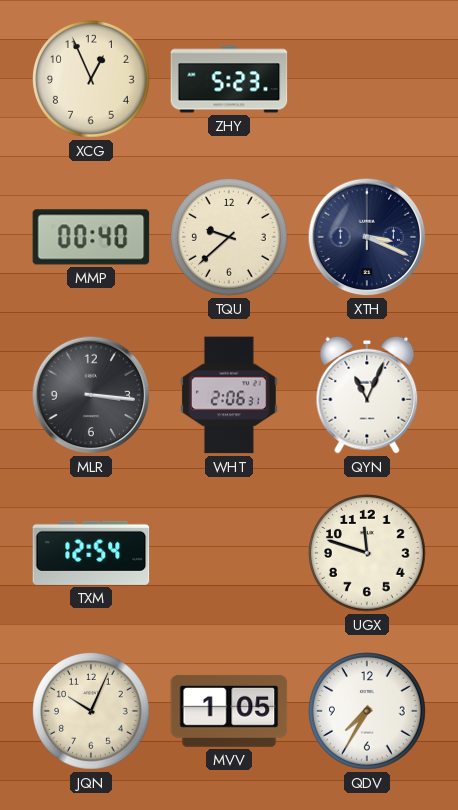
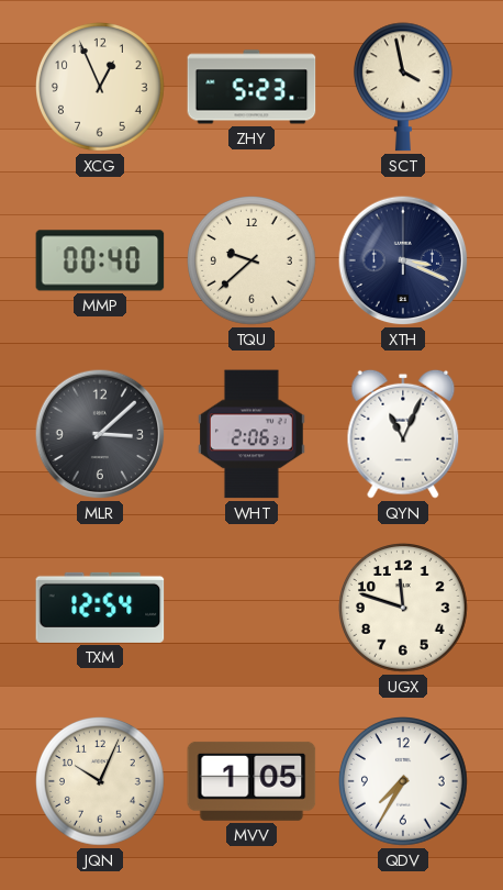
SCT: none -> 3:58 (403, 87)
MLR: 3:16 -> 3:08 (100, 434)
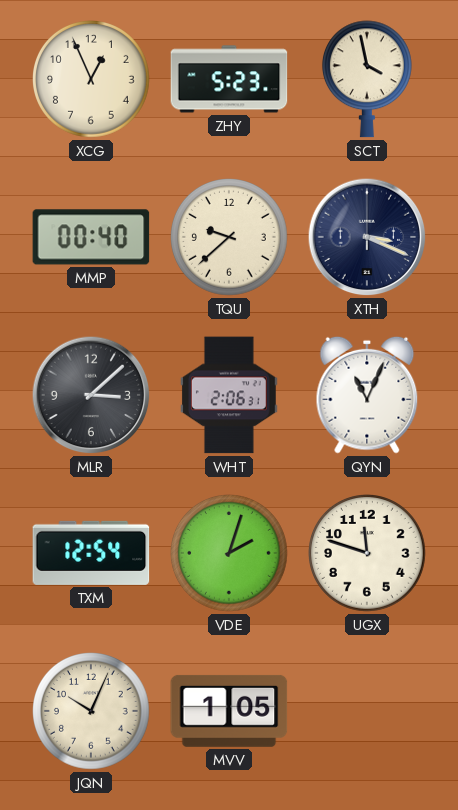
VDE: none -> 2:03 (230, 554)
QDV: 7:35 -> none (404, 782)
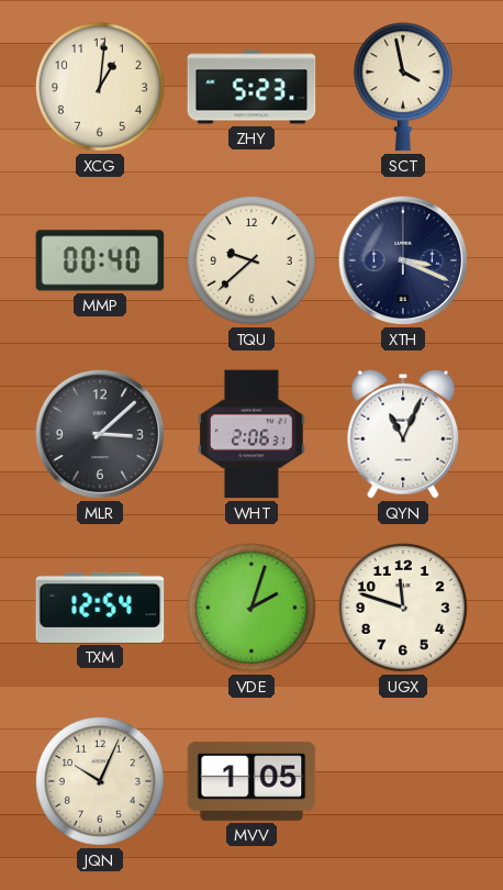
XCG: 12:56 -> 1:01 (101, 88)
